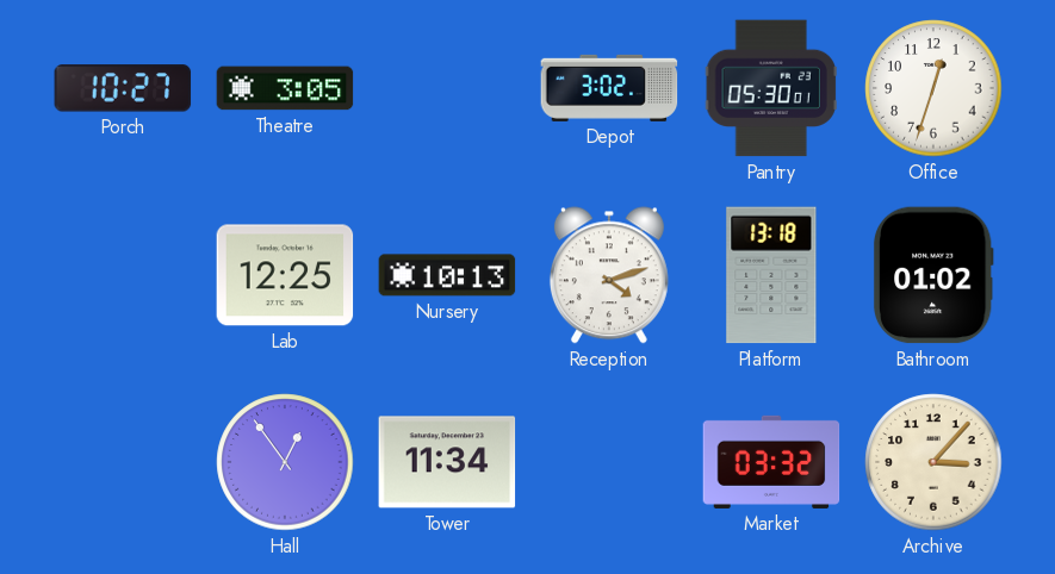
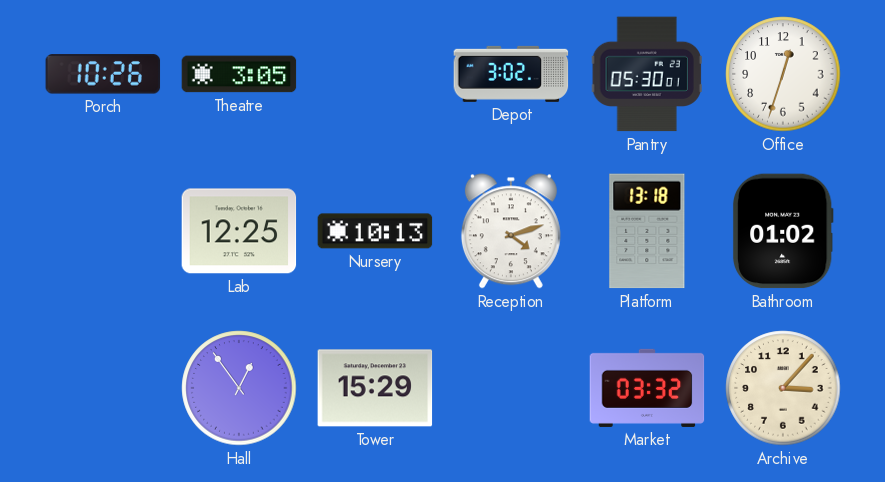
Porch: 10:27 -> 10:26 (103, 74)
Tower: 11:34 -> 15:29 (375, 388)
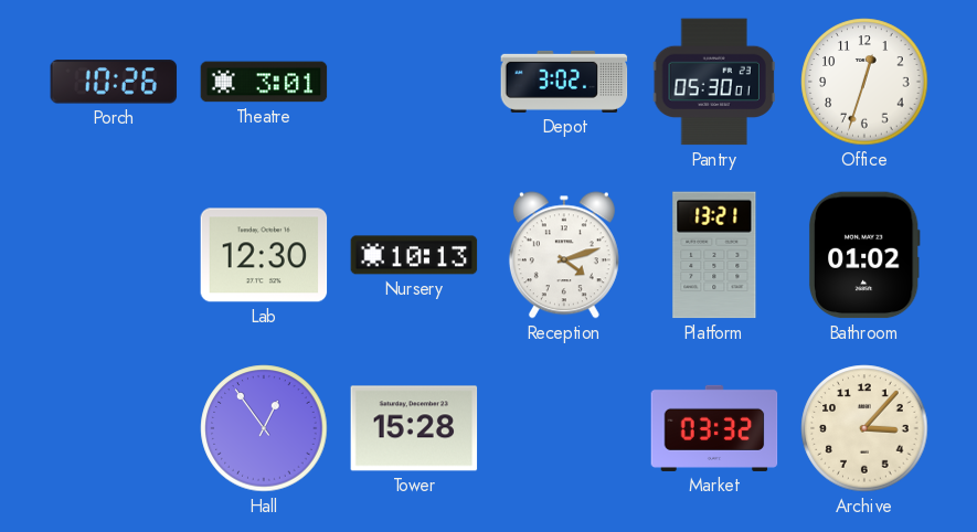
Theatre: 3:05 -> 3:01 (264, 82)
Lab: 12:25 -> 12:30 (264, 255)
Platform: 13:18 -> 13:21 (714, 255)
Tower: 15:29 -> 15:28 (414, 428)
